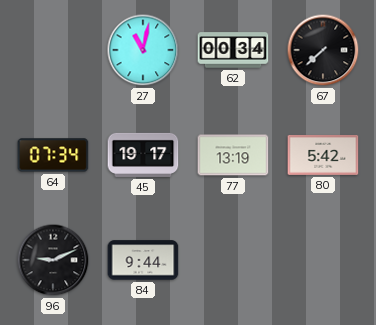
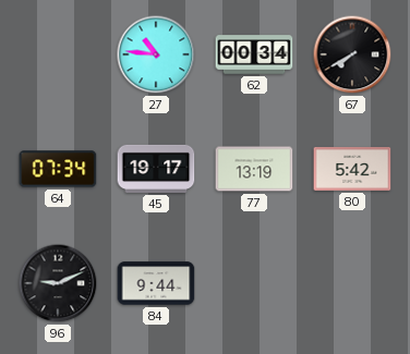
27: 11:02 -> 10:46 (156, 54)
67: 7:38 -> 7:40 (352, 54)
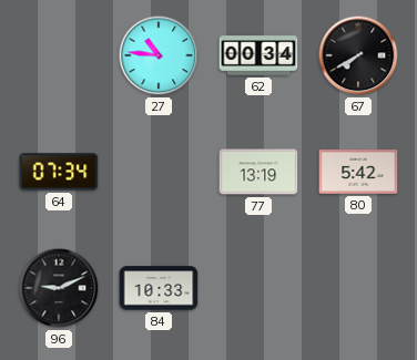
45: 19:17 -> none (156, 169)
84: 9:44 -> 10:33 (159, 288)
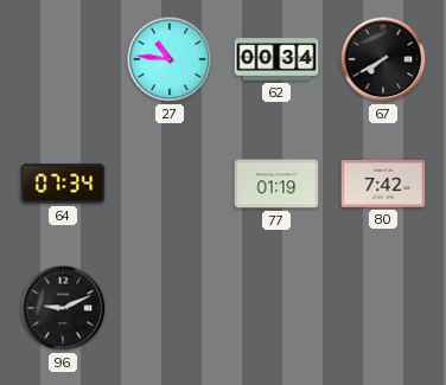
77: 13:19 -> 01:19 (276, 184)
80: 5:42 -> 7:42 (383, 184)
84: 10:33 -> none (159, 288)
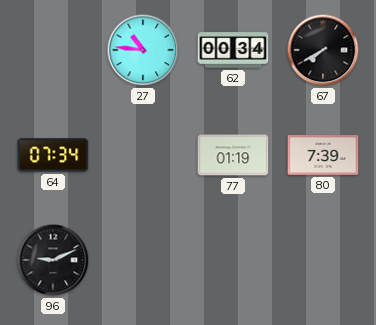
80: 7:42 -> 7:39 (323, 155)
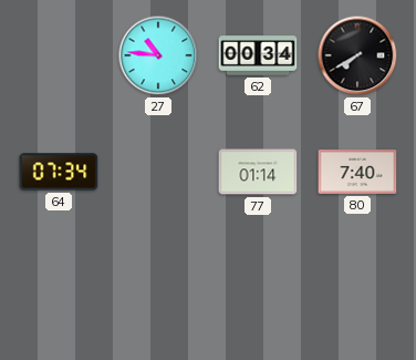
77: 01:19 -> 01:14 (258, 172)
80: 7:39 -> 7:40 (357, 172)
96: 9:11 -> none (53, 260)
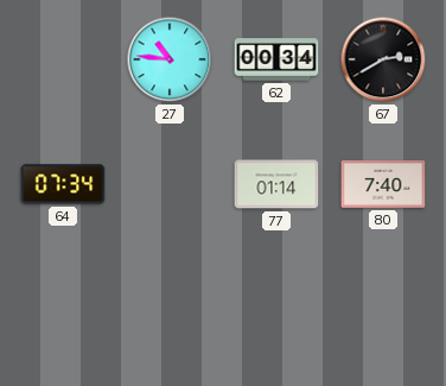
67: 7:40 -> 2:40 (383, 59)
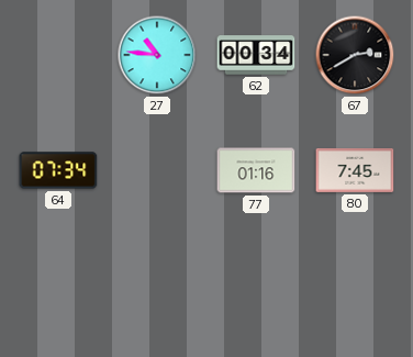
77: 01:14 -> 01:16 (256, 170)
80: 7:40 -> 7:45 (355, 170)
